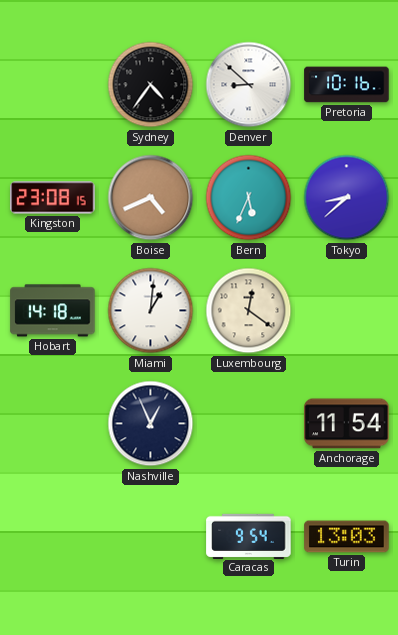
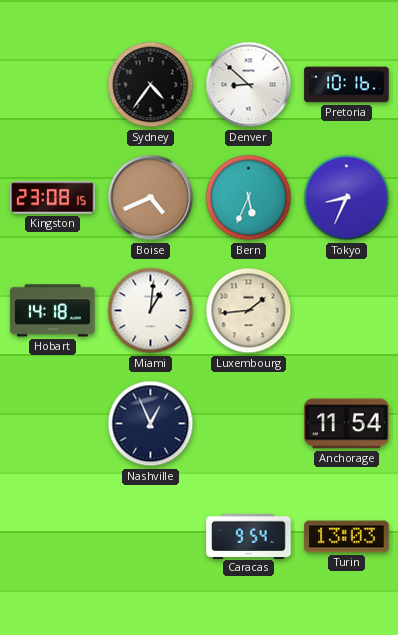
Tokyo: 8:38 -> 8:34 (347, 198)
Luxembourg: 12:21 -> 1:44 (249, 311)
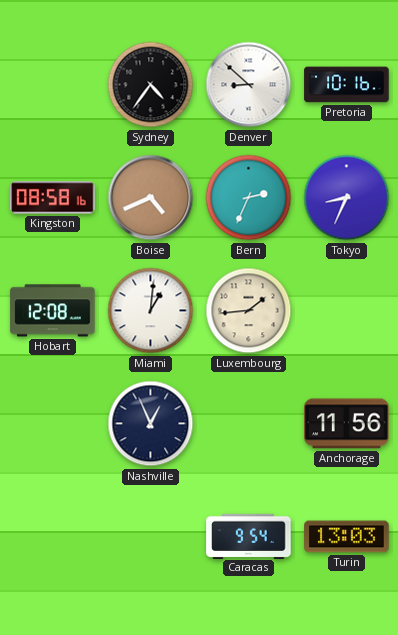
Kingston: 23:08 -> 08:58 (53, 198)
Bern: 5:34 -> 2:34 (249, 198)
Hobart: 14:18 -> 12:08 (53, 311)
Anchorage: 11:54 -> 11:56 (347, 424)
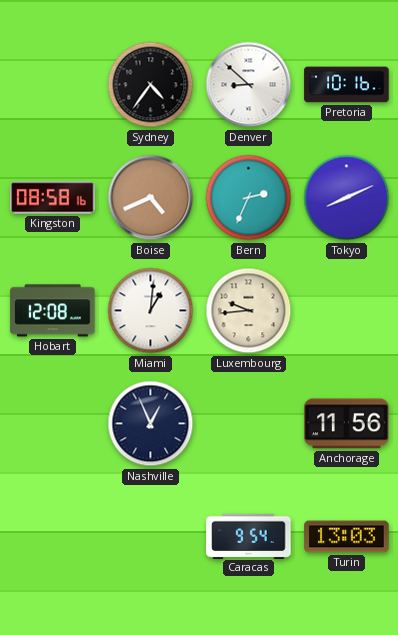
Tokyo: 8:34 -> 8:11 (347, 198)
Luxembourg: 1:44 -> 9:44 (249, 311)
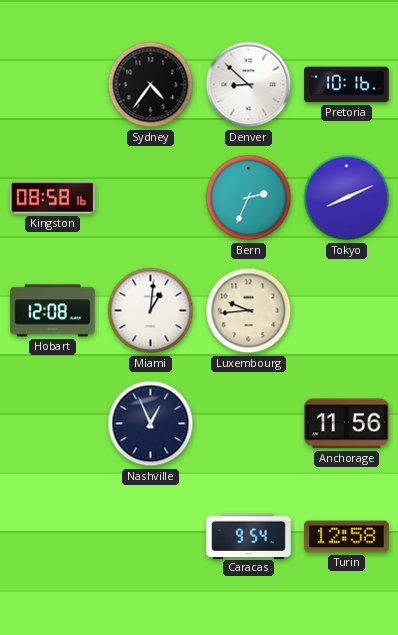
Boise: 4:41 -> none (151, 198)
Turin: 13:03 -> 12:58 (347, 537)
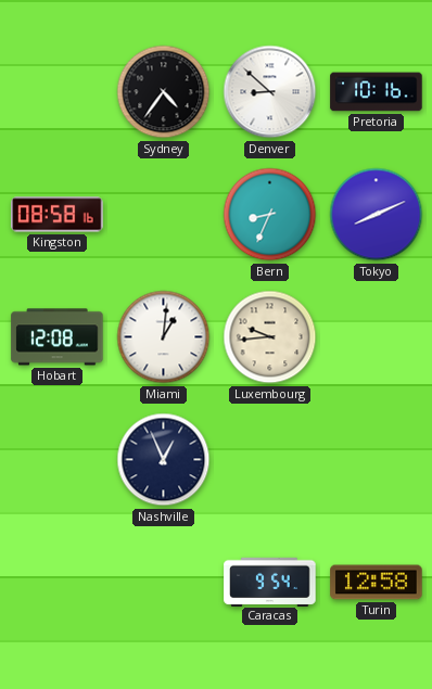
Bern: 2:34 -> 8:34 (270, 215)
Anchorage: 11:56 -> none (347, 424)
